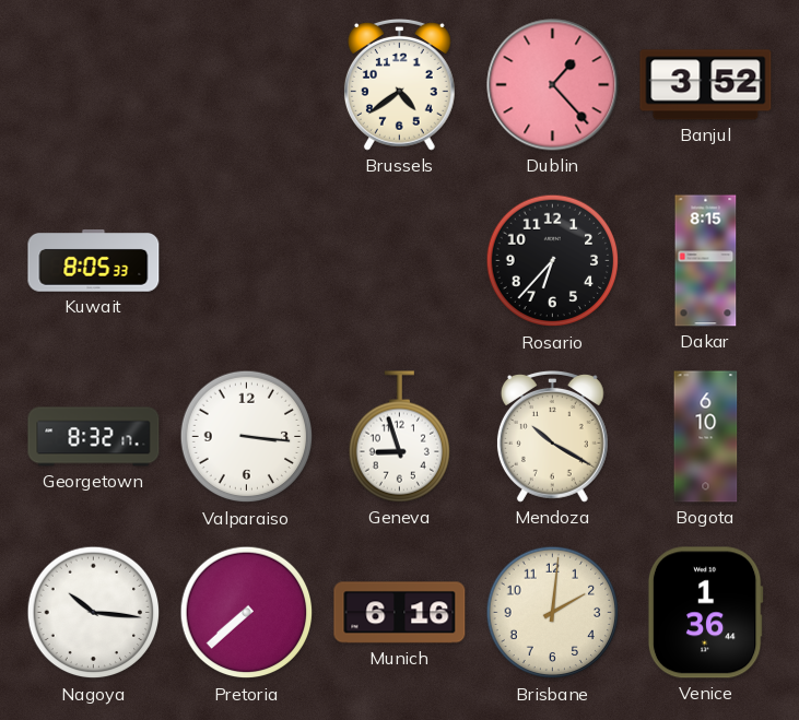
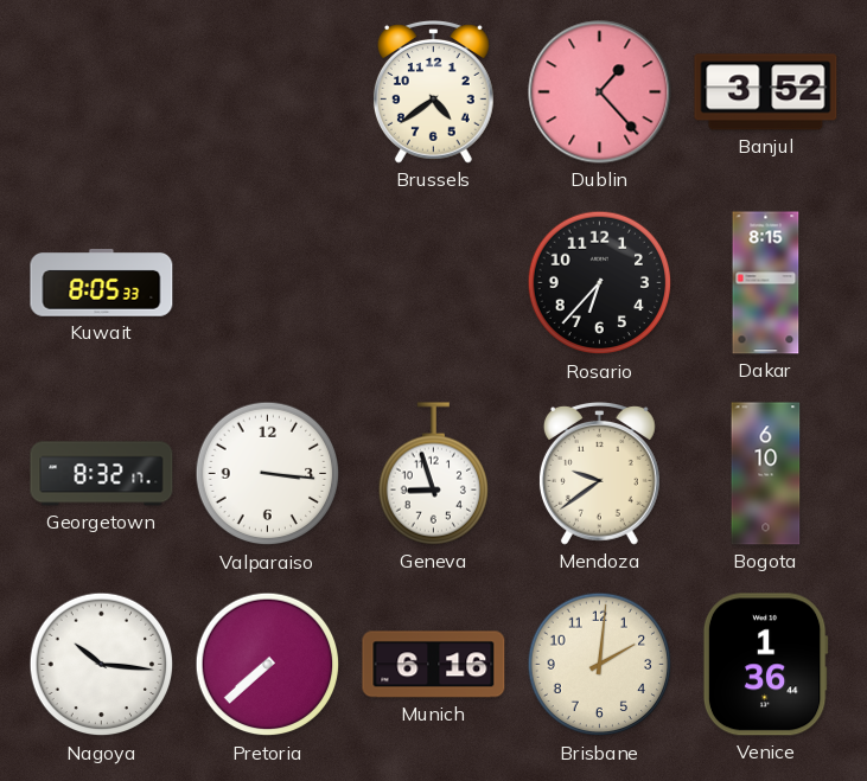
Mendoza: 10:20 -> 9:39 (599, 474)
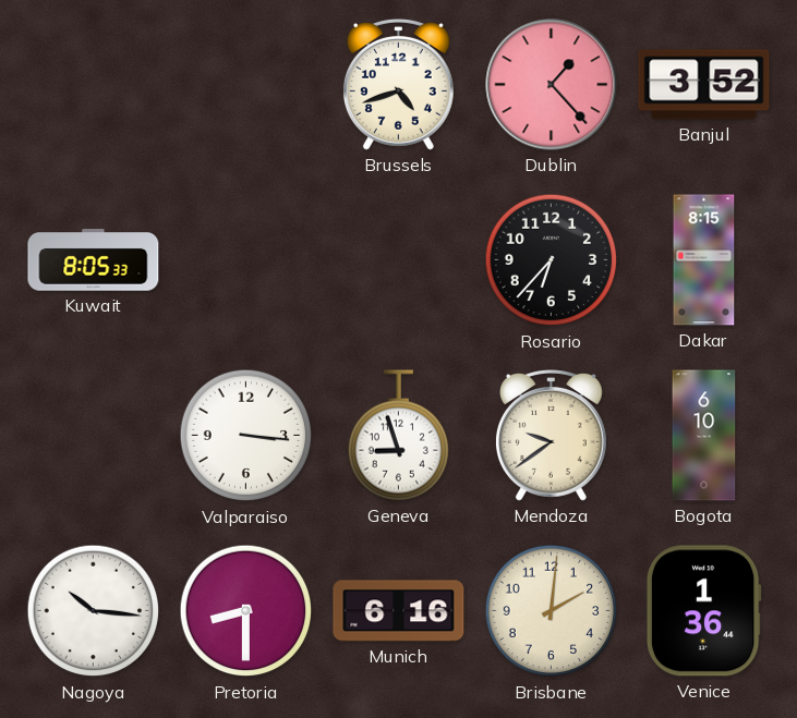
Brussels: 4:39 -> 4:42 (398, 85)
Georgetown: 8:32 -> none (102, 474)
Pretoria: 7:38 -> 8:30 (246, 611)
